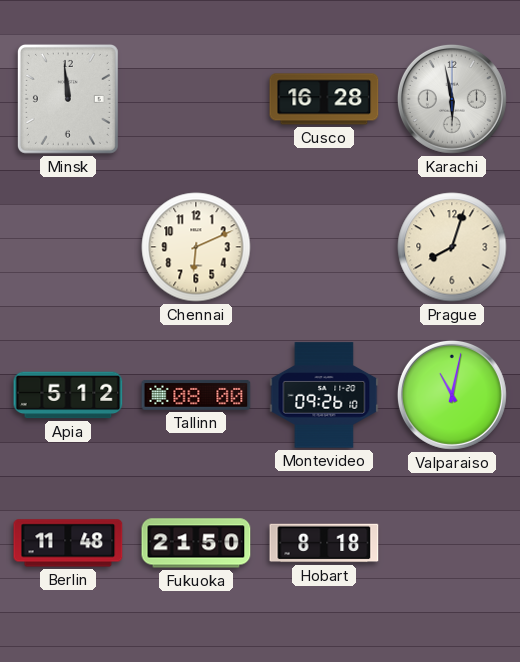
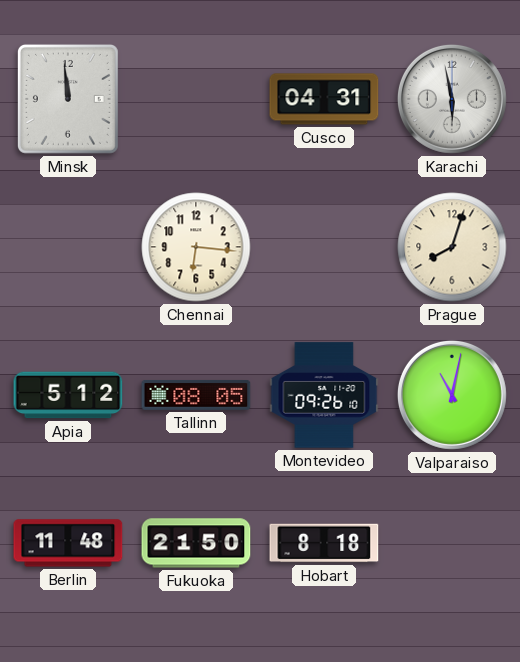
Cusco: 16:28 -> 04:31 (324, 99)
Chennai: 6:11 -> 6:16 (196, 247)
Tallinn: 08:00 -> 08:05 (196, 395)
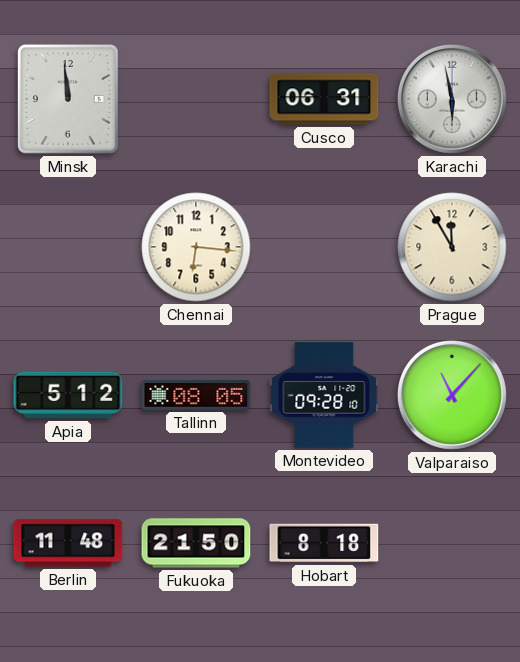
Cusco: 04:31 -> 06:31 (324, 99)
Prague: 8:03 -> 11:55 (452, 247)
Montevideo: 09:26 -> 09:28 (324, 395)
Valparaiso: 11:02 -> 11:07 (452, 395)
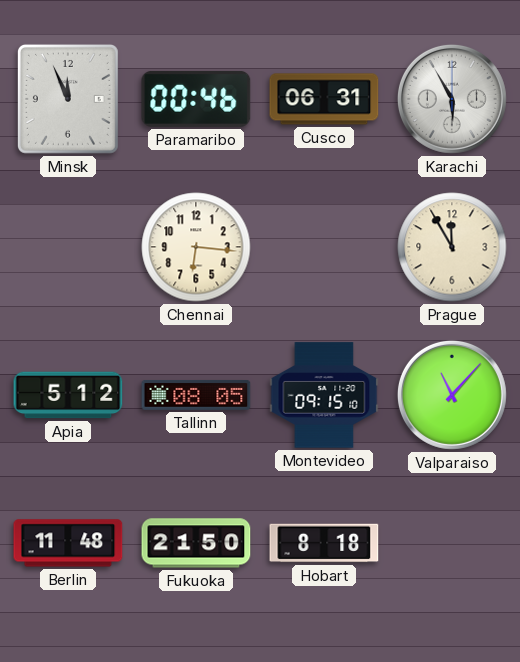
Minsk: 11:59 -> 11:56 (68, 99)
Paramaribo: none -> 00:46 (196, 99)
Karachi: 5:58 -> 5:55 (452, 99)
Montevideo: 09:28 -> 09:15 (324, 395)
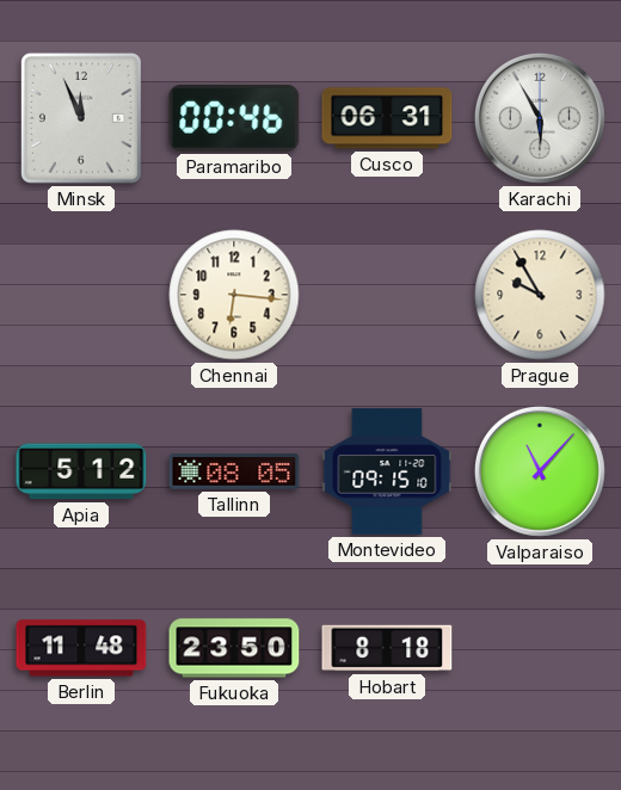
Prague: 11:55 -> 9:55 (540, 295)
Fukuoka: 21:50 -> 23:50 (234, 648)
